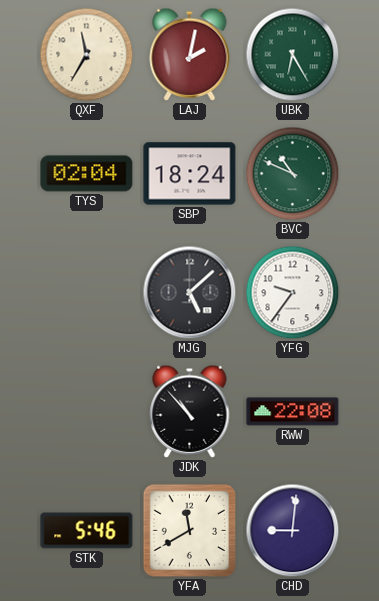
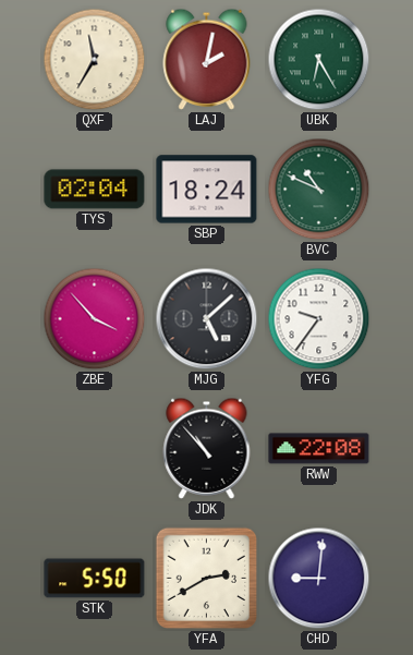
ZBE: none -> 3:53 (95, 319)
STK: 5:46 -> 5:50 (95, 579)
YFA: 11:40 -> 2:40 (207, 579)
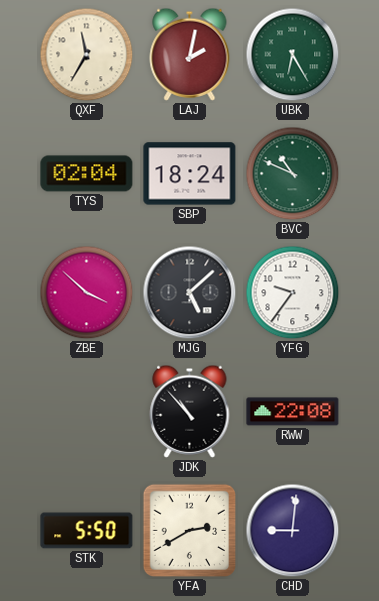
ZBE: 3:53 -> 3:52 (87, 293)
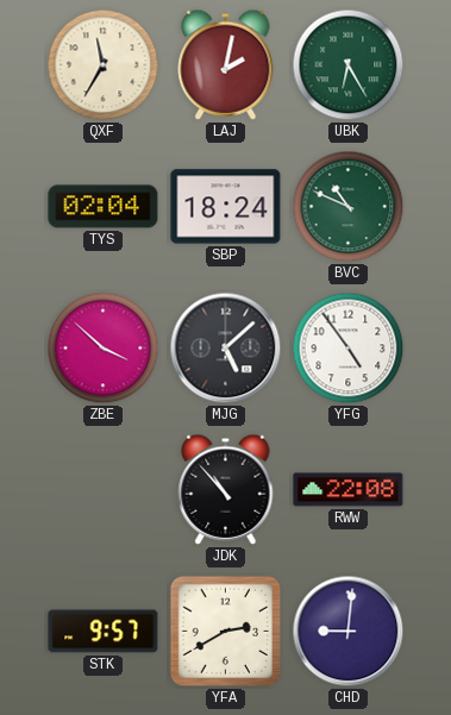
YFG: 9:36 -> 4:54 (349, 349)
STK: 5:50 -> 9:57 (104, 632)
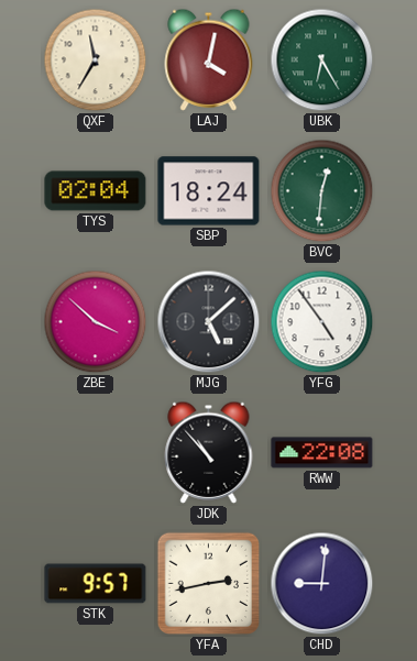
LAJ: 2:02 -> 4:02 (209, 59)
BVC: 10:49 -> 12:31 (322, 191)
YFA: 2:40 -> 2:43 (209, 584)
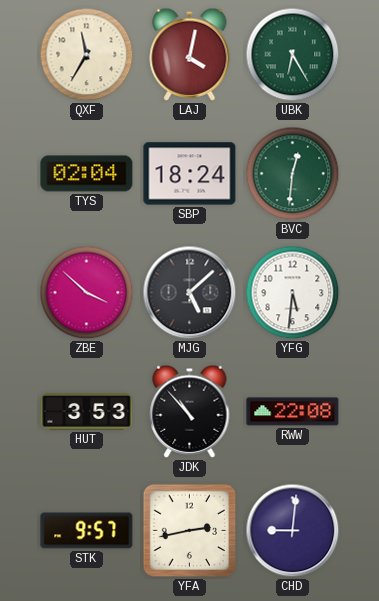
YFG: 4:54 -> 5:31 (293, 293)
HUT: none -> 3:53 (87, 412)
